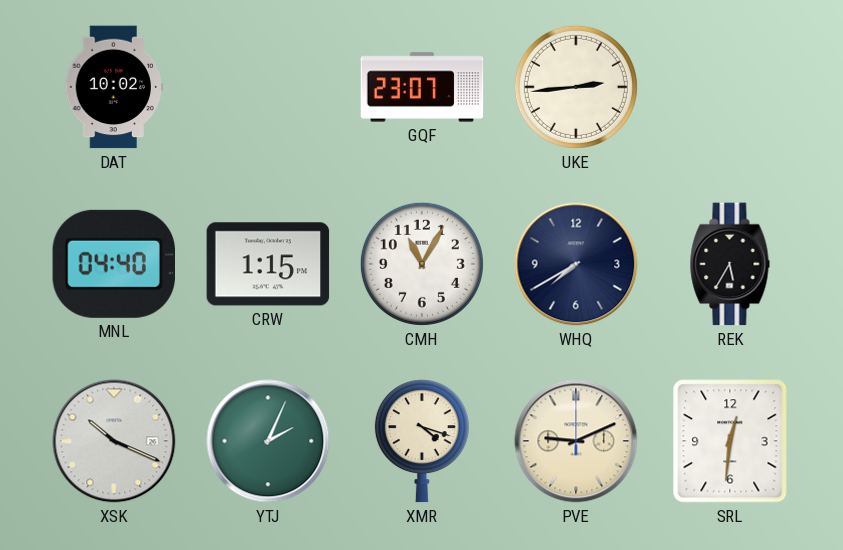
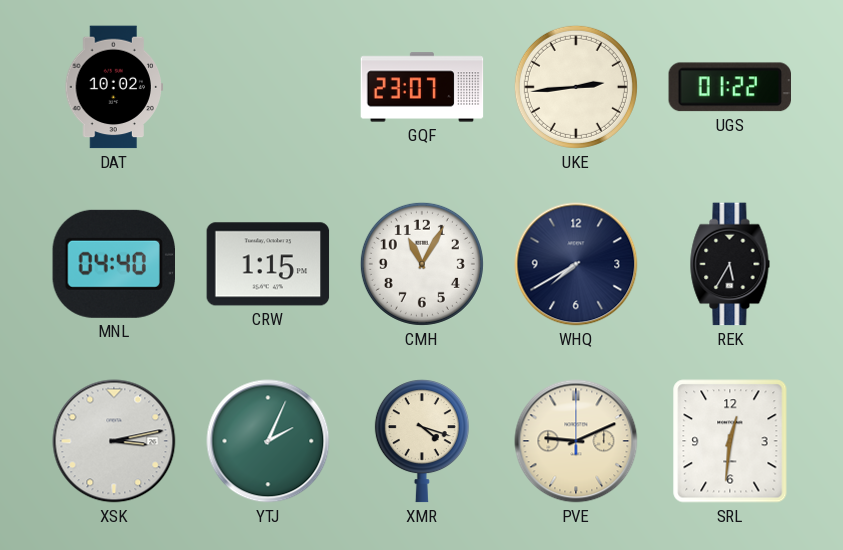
UGS: none -> 01:22 (729, 87)
XSK: 10:19 -> 3:13 (114, 441)
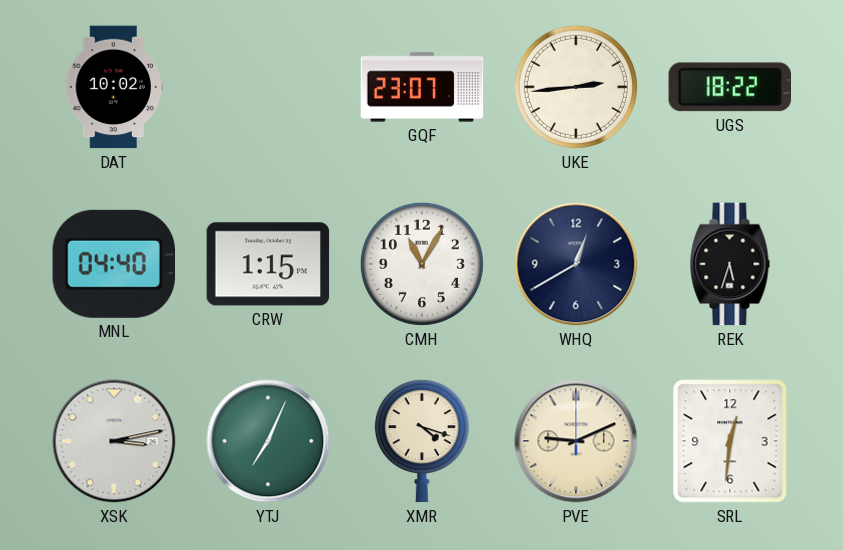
UGS: 01:22 -> 18:22 (729, 87)
WHQ: 7:40 -> 12:40 (576, 264)
REK: 5:35 -> 5:33 (730, 264)
YTJ: 2:04 -> 7:04 (268, 441)
